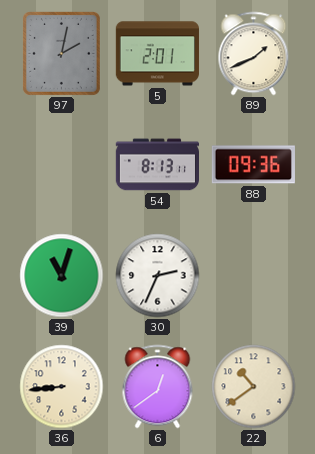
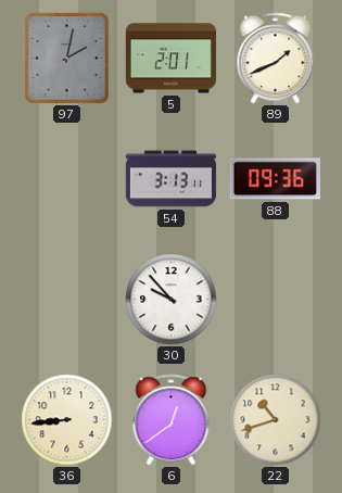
54: 8:13 -> 3:13 (170, 179)
39: 11:03 -> none (62, 276)
30: 2:34 -> 9:53 (172, 300)
22: 10:39 -> 10:42 (276, 420)
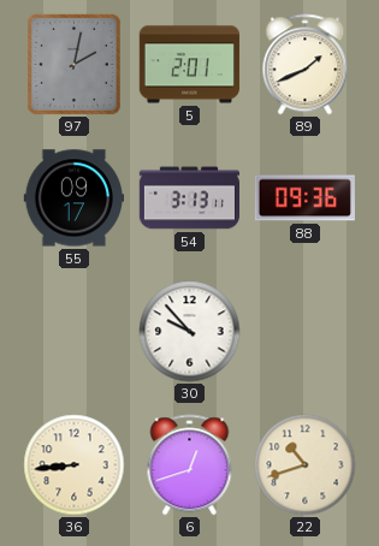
55: none -> 09:17 (73, 198)
6: 12:39 -> 12:42 (190, 465)
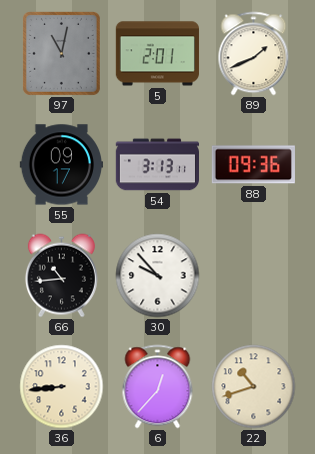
97: 2:02 -> 11:02 (61, 53)
66: none -> 10:44 (61, 276)
6: 12:42 -> 12:37 (158, 387)
